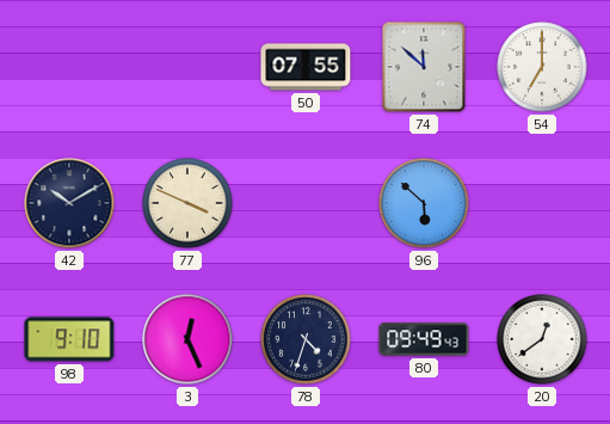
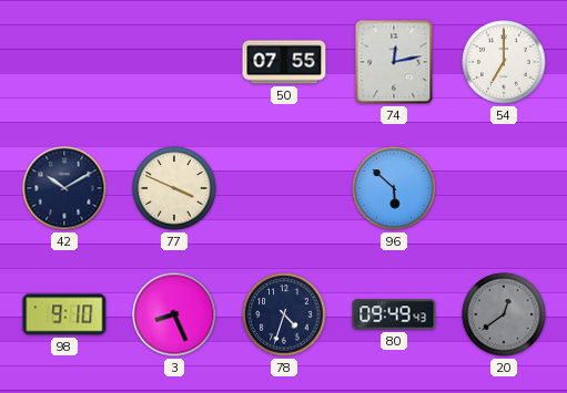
74: 11:52 -> 12:13 (394, 62)
3: 12:26 -> 8:26 (174, 314)
20 dial: white -> grey (504, 314)
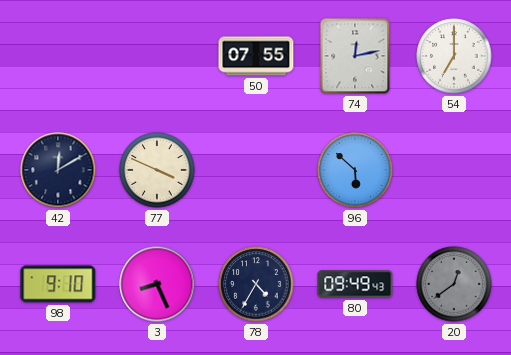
42: 10:10 -> 12:10 (58, 170)
78: 4:33 -> 4:35 (256, 284)
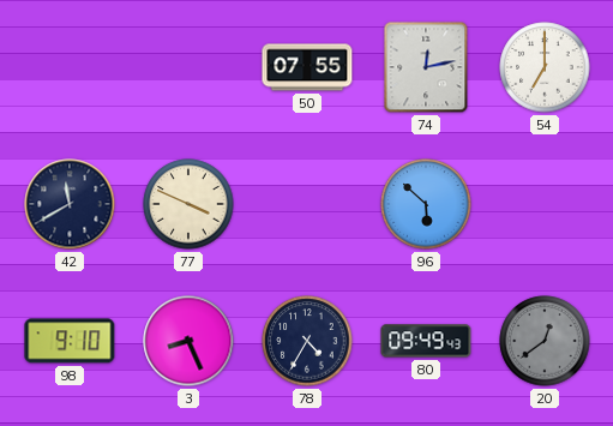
42: 12:10 -> 11:40 (70, 204)
